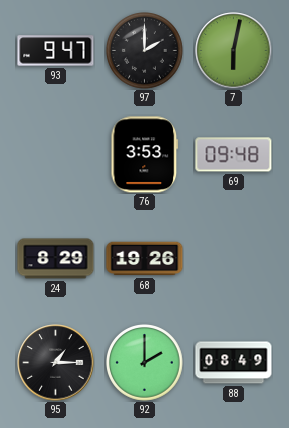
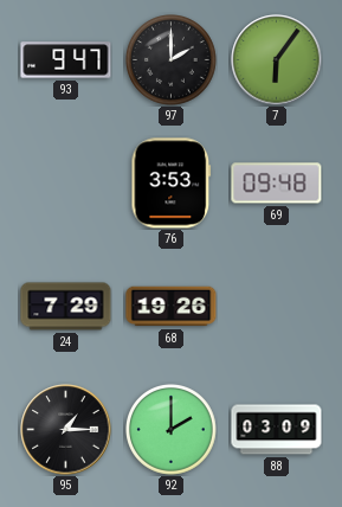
7: 6:02 -> 6:06 (277, 60)
24: 8:29 -> 7:29 (66, 307)
88: 08:49 -> 03:09 (277, 430)
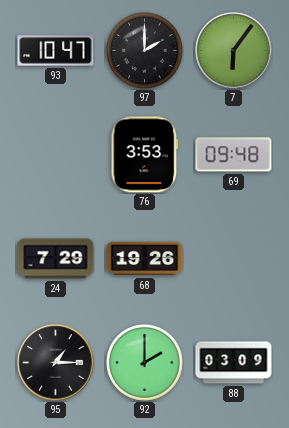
93: 9:47 -> 10:47 (56, 51)
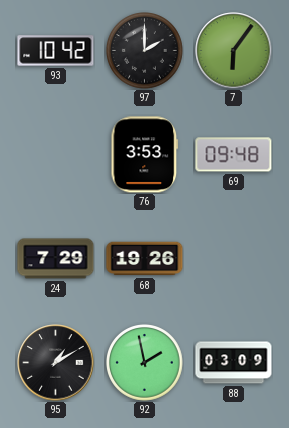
93: 10:47 -> 10:42 (56, 51)
95: 1:15 -> 1:10 (56, 363)
92: 2:00 -> 1:58 (145, 363)
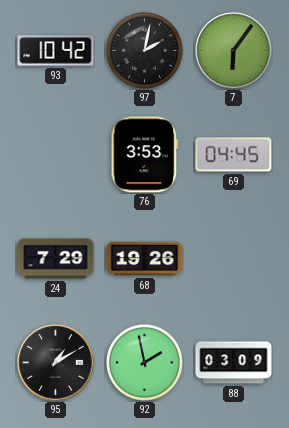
97: 2:00 -> 2:02 (145, 51)
69: 09:48 -> 04:45 (234, 155)
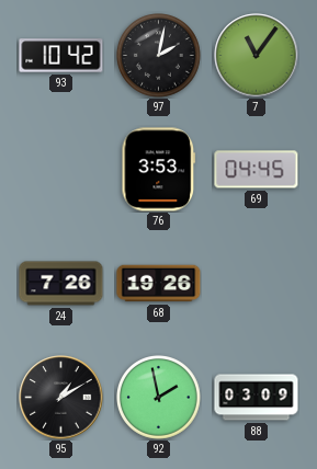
7: 6:06 -> 11:06 (257, 56)
24: 7:29 -> 7:26 (61, 284)
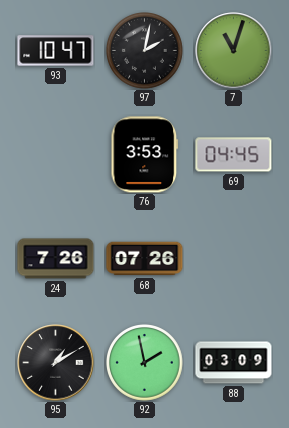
93: 10:42 -> 10:47 (56, 51)
7: 11:06 -> 11:03 (234, 51)
68: 19:26 -> 07:26 (145, 259)
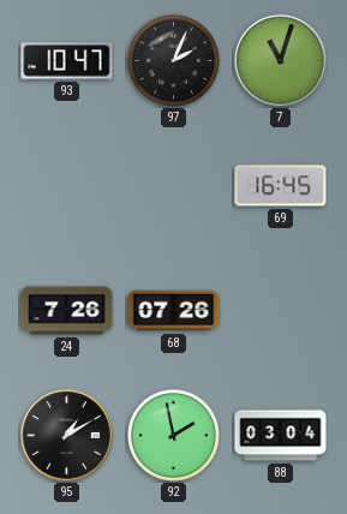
97: 2:02 -> 2:04 (174, 61)
76: 3:53 -> none (145, 155)
69: 04:45 -> 16:45 (281, 186)
88: 03:09 -> 03:04 (281, 436)
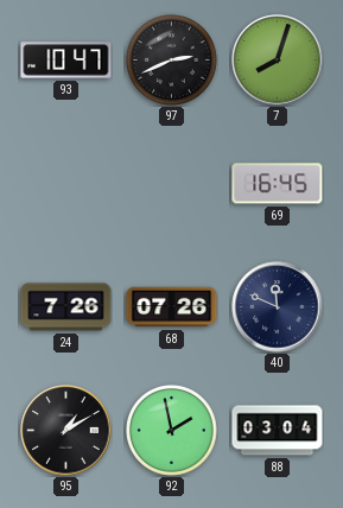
97: 2:04 -> 2:41 (172, 61)
7: 11:03 -> 8:03 (278, 61)
40: none -> 11:49 (278, 307)
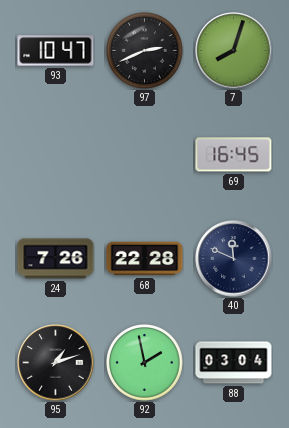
68: 07:26 -> 22:28 (145, 259)
95: 1:10 -> 1:12 (56, 363)
